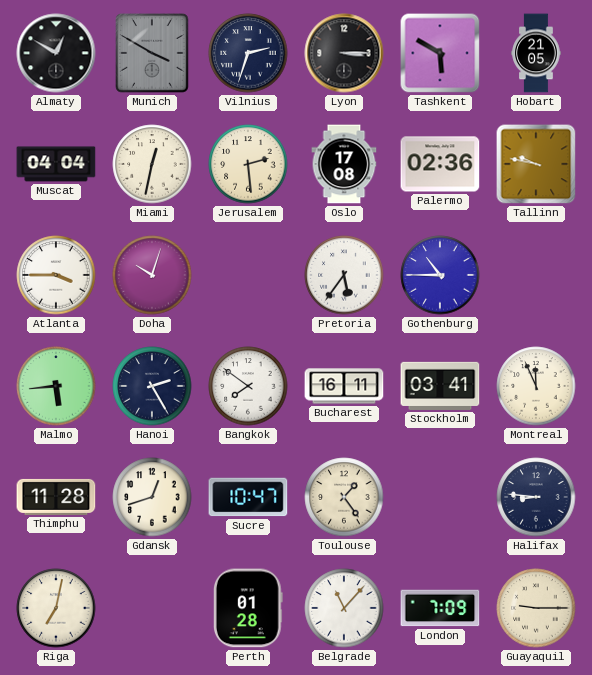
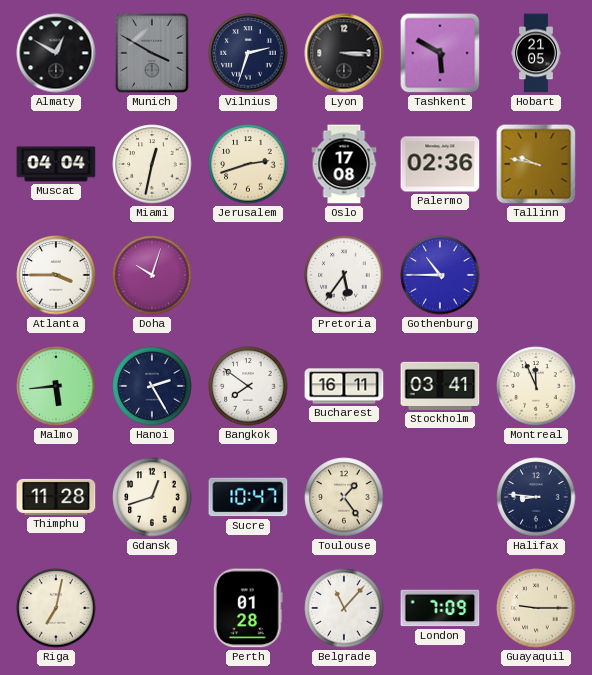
Jerusalem: 2:29 -> 2:42 (248, 164)
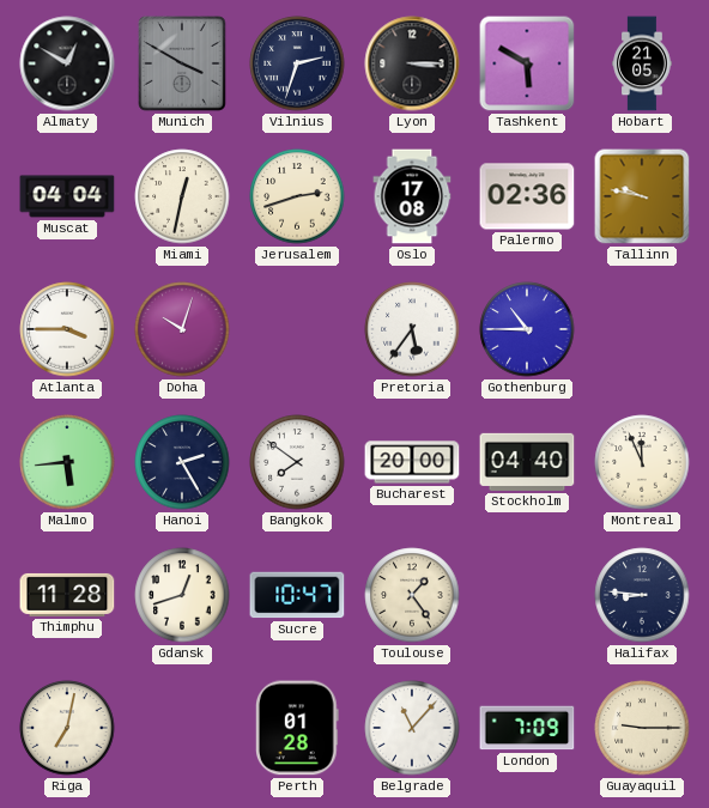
Bucharest: 16:11 -> 20:00 (412, 462)
Stockholm: 03:41 -> 04:40 (527, 462)
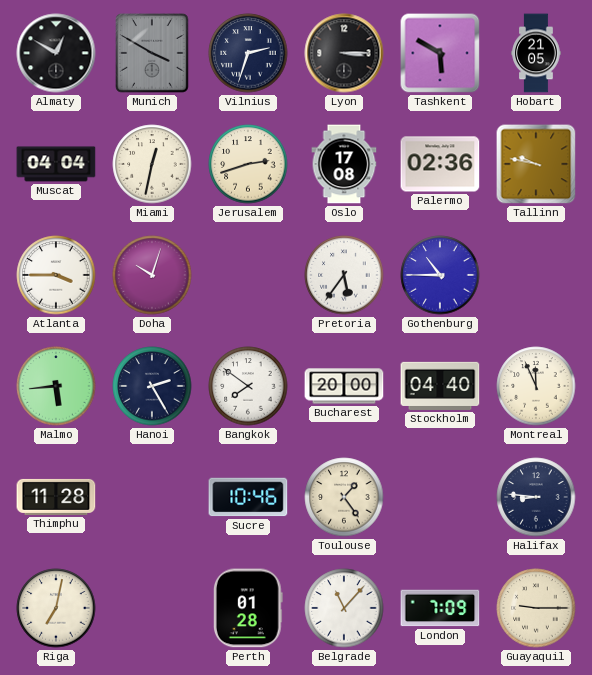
Gdansk: 12:42 -> none (182, 595)
Sucre: 10:47 -> 10:46 (248, 497)
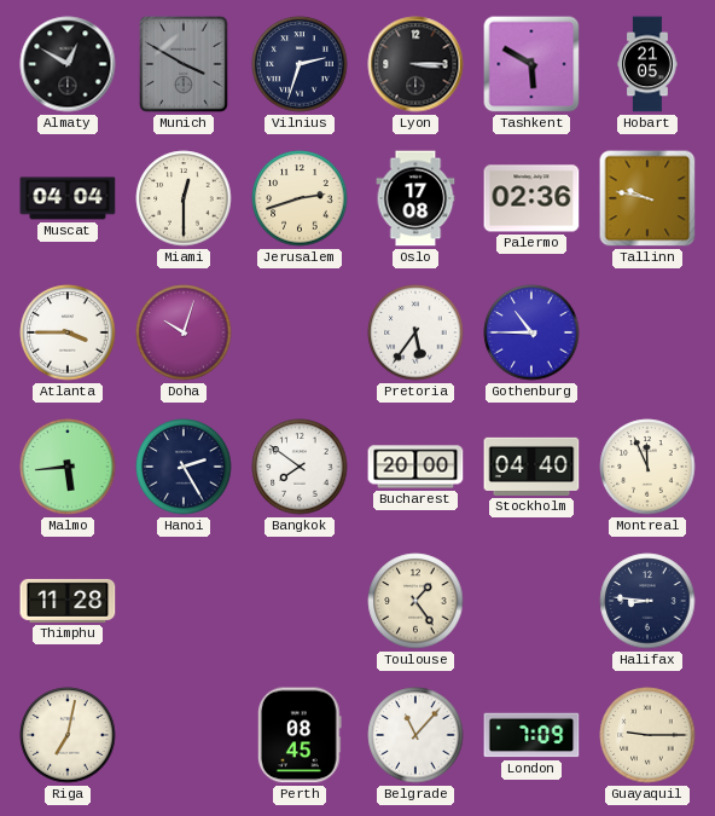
Miami: 12:32 -> 12:30 (184, 198)
Sucre: 10:46 -> none (248, 497)
Perth: 01:28 -> 08:45 (300, 735)
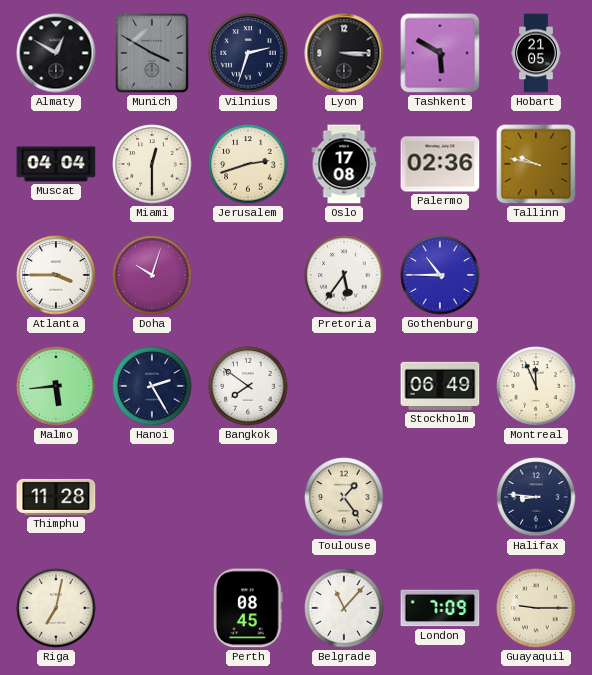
Bucharest: 20:00 -> none (415, 467)
Stockholm: 04:40 -> 06:49 (440, 386)
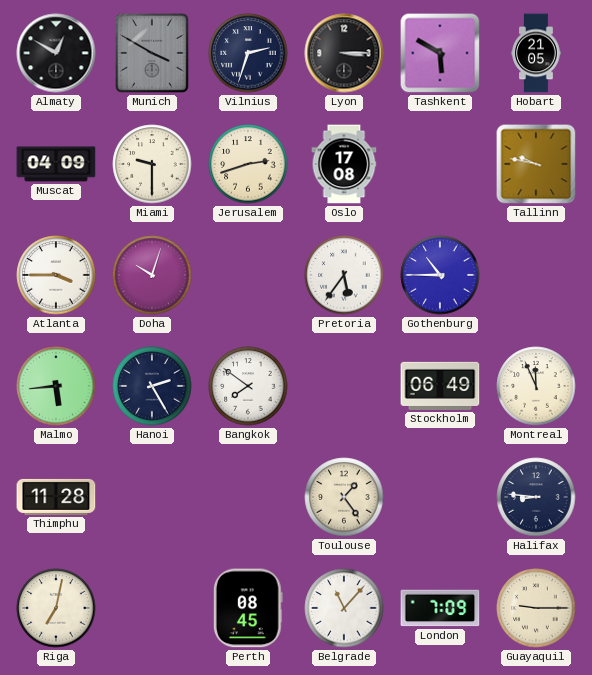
Muscat: 04:04 -> 04:09 (56, 164)
Miami: 12:30 -> 9:30 (152, 164)
Palermo: 02:36 -> none (440, 164)
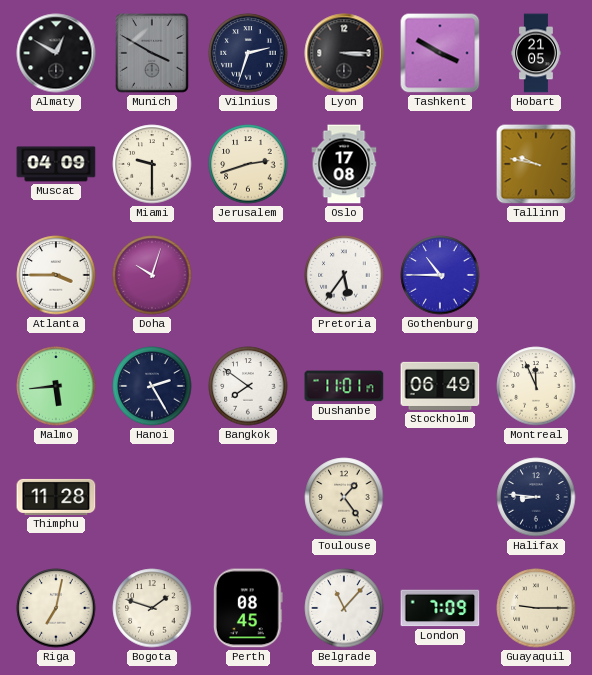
Tashkent: 5:50 -> 3:50 (440, 53)
Dushanbe: none -> 11:01 (344, 386)
Bogota: none -> 1:48 (152, 608)
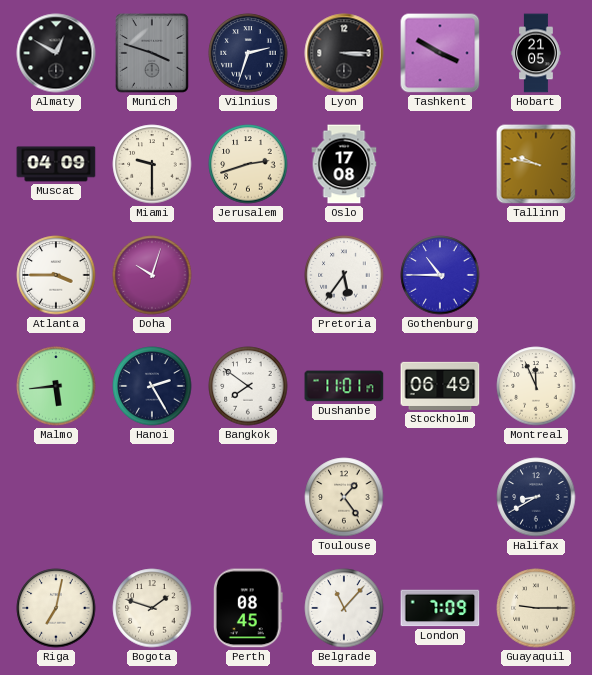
Munich: 3:50 -> 3:48 (152, 53)
Thimphu: 11:28 -> none (56, 497)
Halifax: 8:46 -> 8:40 (536, 497)
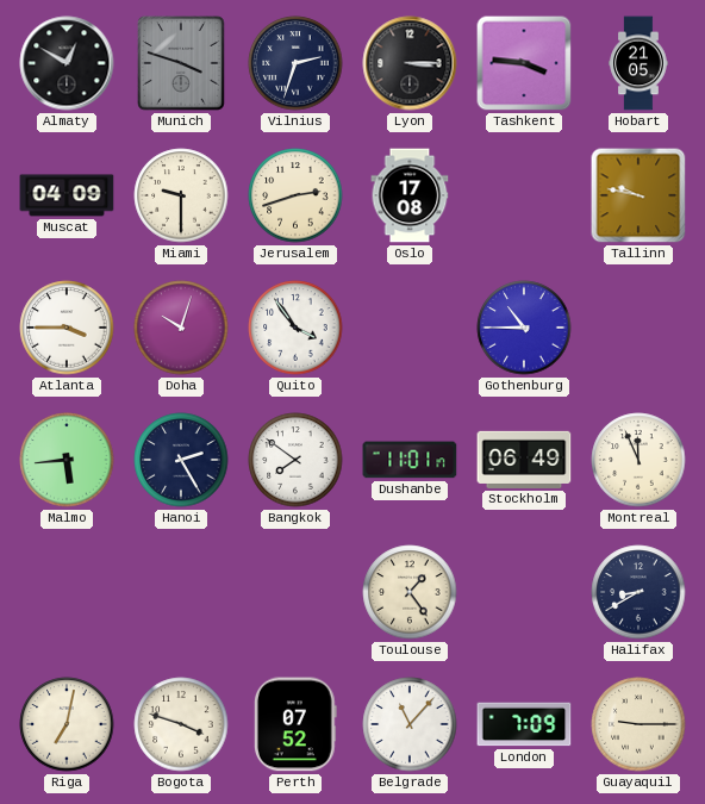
Tashkent: 3:50 -> 3:46 (524, 63)
Quito: none -> 3:54 (295, 328)
Pretoria: 5:36 -> none (344, 275)
Bogota: 1:48 -> 3:48 (181, 724)
Perth: 08:45 -> 07:52 (295, 724)
